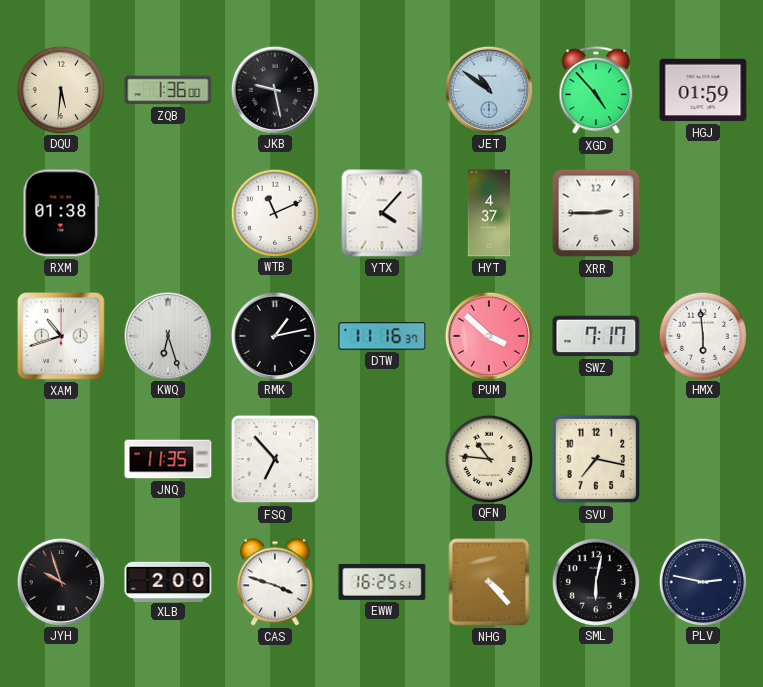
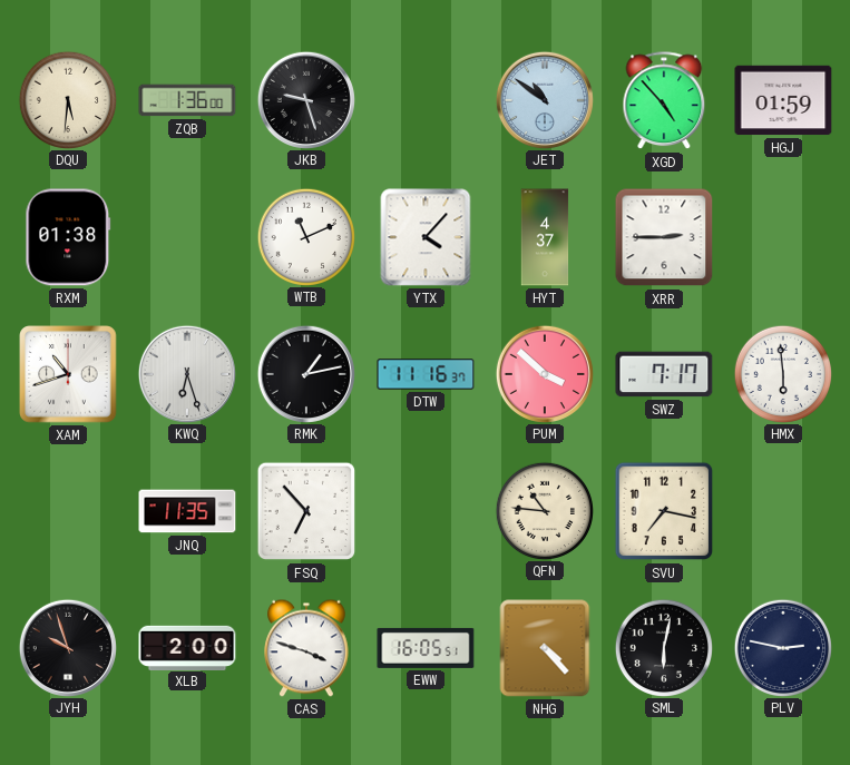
JKB: 9:28 -> 9:27 (305, 99)
EWW: 16:25 -> 16:05 (426, 648)
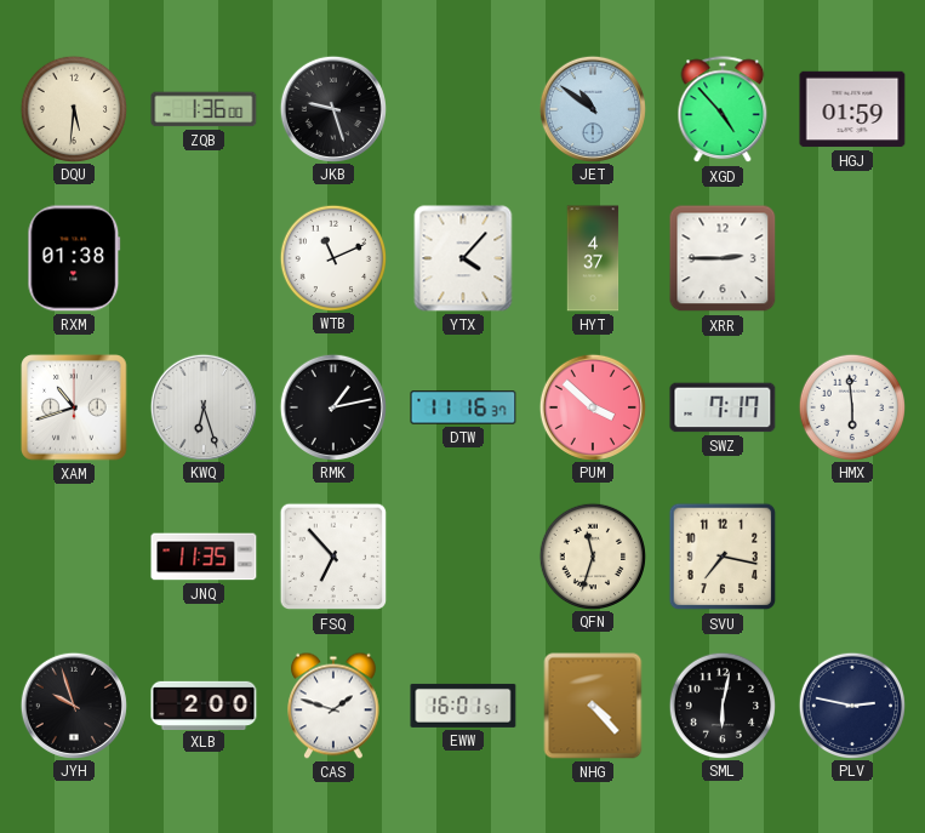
QFN: 10:46 -> 11:33 (592, 555)
CAS: 3:48 -> 1:48 (335, 706)
EWW: 16:05 -> 16:01 (463, 706)
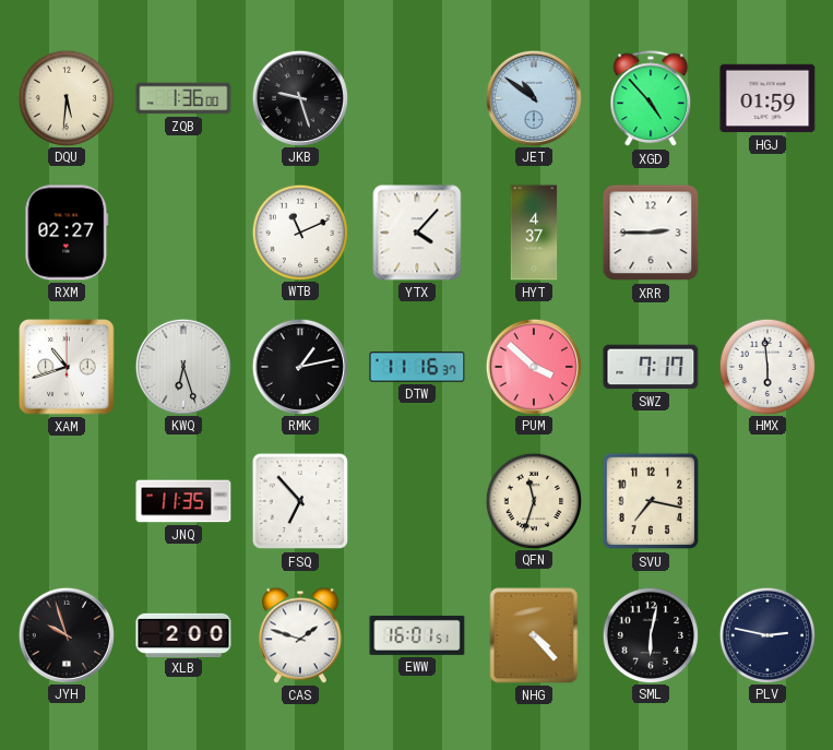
RXM: 01:38 -> 02:27 (67, 233)
